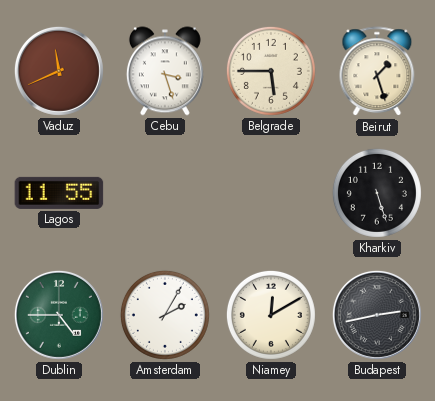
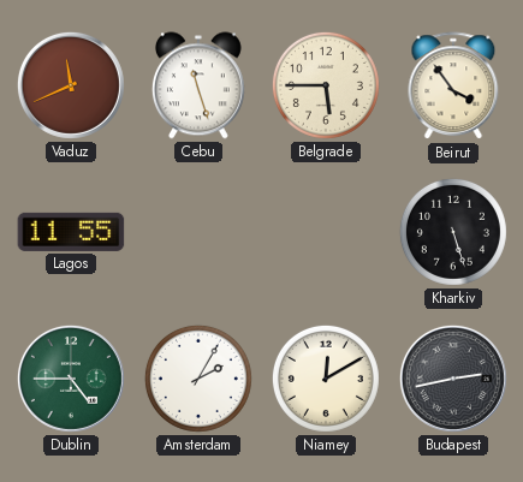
Cebu: 3:27 -> 11:27 (198, 85)
Beirut: 1:27 -> 3:54 (453, 87)
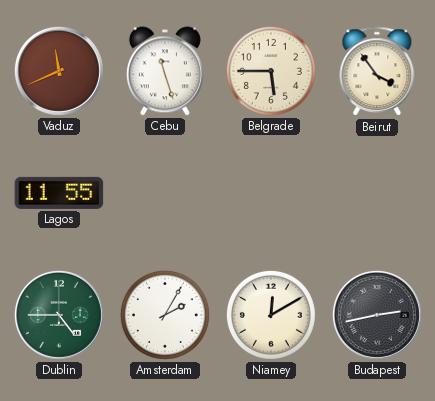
Kharkiv: 5:27 -> none (453, 232)
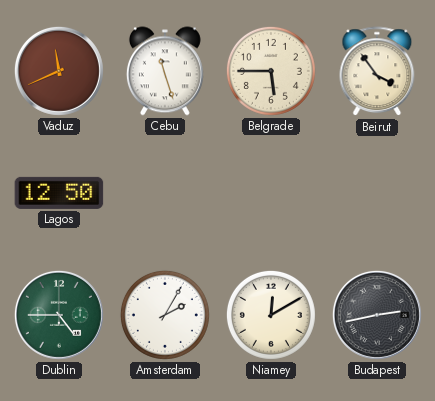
Lagos: 11:55 -> 12:50 (59, 193)
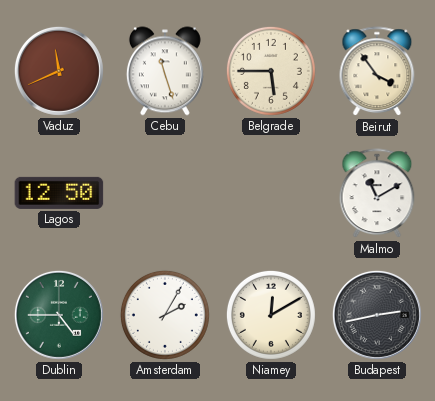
Malmo: none -> 11:10 (377, 194)
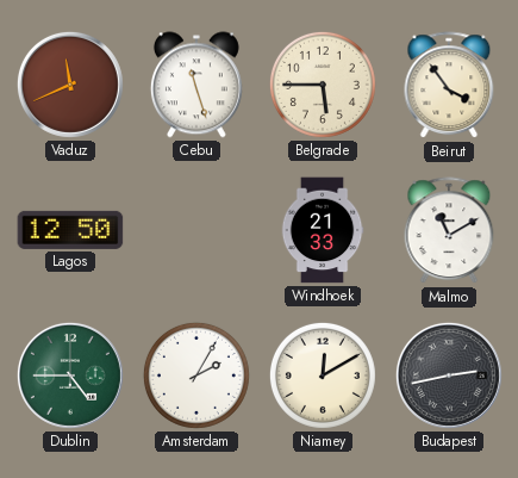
Windhoek: none -> 21:33 (323, 230)
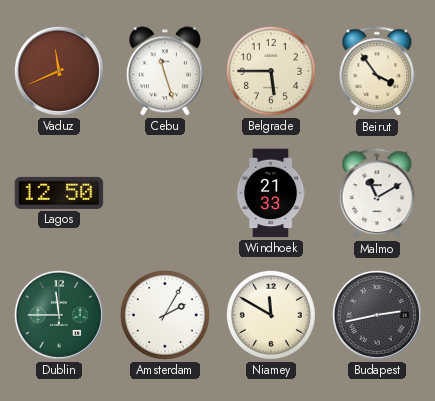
Dublin: 4:45 -> 11:45 (59, 315)
Niamey: 12:10 -> 11:50 (271, 315)
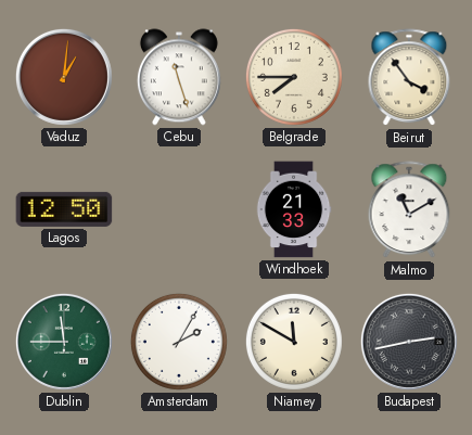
Vaduz: 11:41 -> 1:01 (64, 77)
Belgrade: 5:45 -> 7:45 (294, 77)
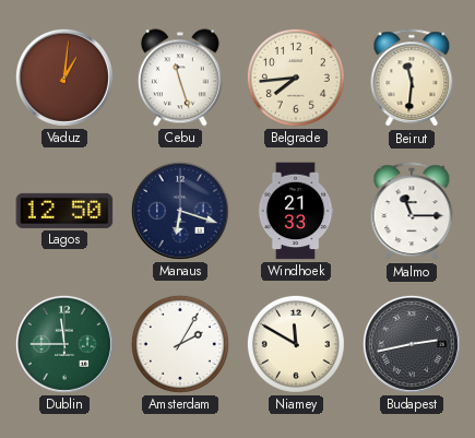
Belgrade: 7:45 -> 7:44 (296, 78)
Beirut: 3:54 -> 11:31 (412, 79)
Manaus: none -> 6:18 (180, 211)
Malmo: 11:10 -> 11:15 (412, 212)
